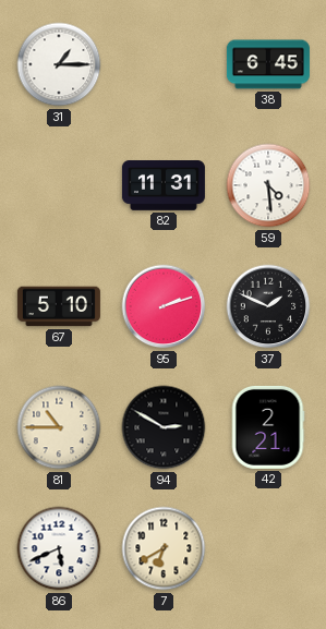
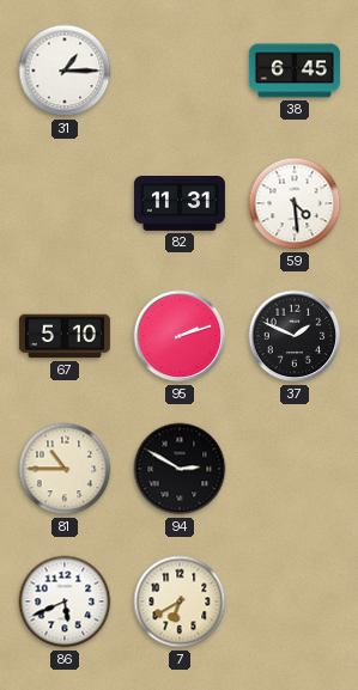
42: 2:21 -> none (268, 427)
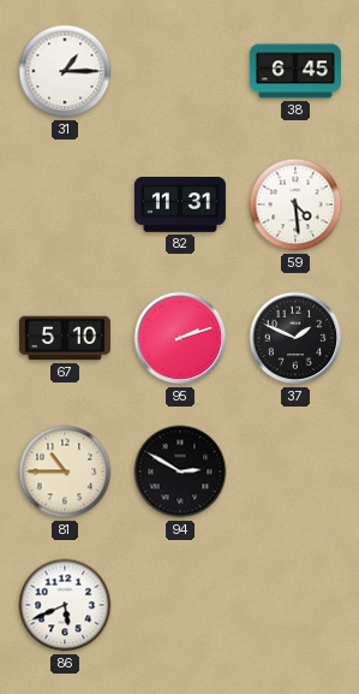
7: 6:40 -> none (180, 602)
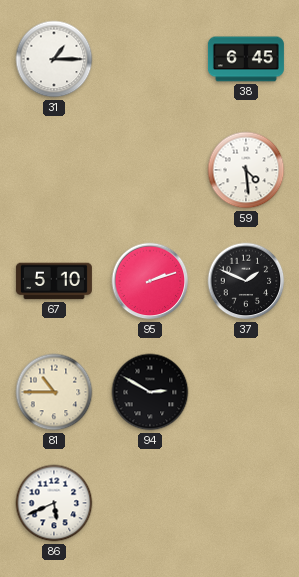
82: 11:31 -> none (180, 206)
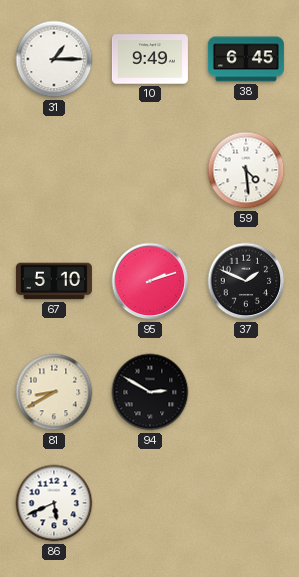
10: none -> 9:49 (150, 59)
81: 10:45 -> 8:40 (54, 392)
